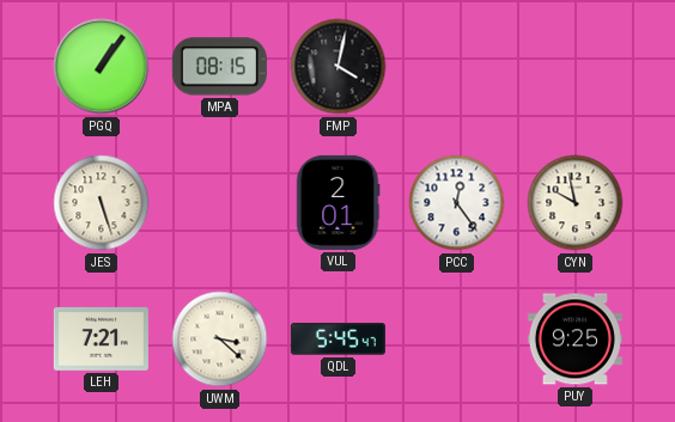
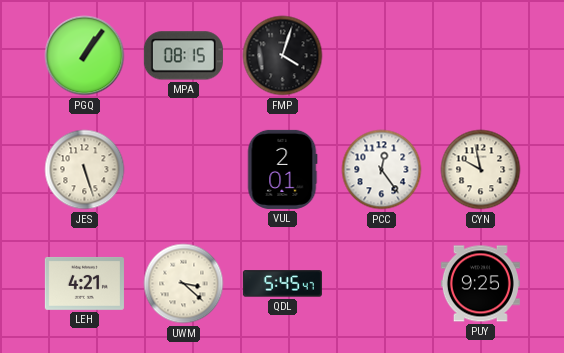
FMP: 4:02 -> 4:03 (283, 56)
LEH: 7:21 -> 4:21 (84, 283)
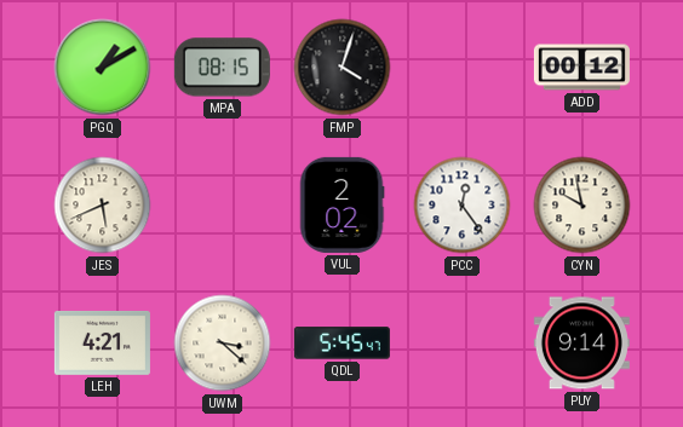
PGQ: 1:06 -> 1:10 (103, 68)
ADD: none -> 00:12 (581, 68)
JES: 5:27 -> 5:41 (103, 206)
VUL: 2:01 -> 2:02 (342, 204)
PUY: 9:25 -> 9:14 (581, 344)
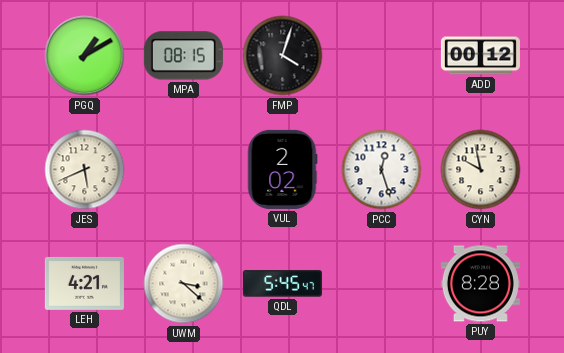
PCC: 12:24 -> 12:27 (382, 170)
PUY: 9:14 -> 8:28 (480, 284)
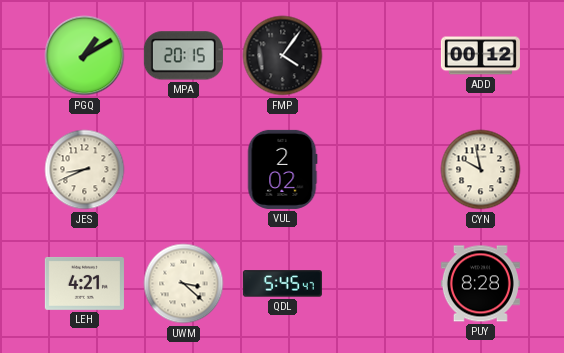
MPA: 08:15 -> 20:15 (183, 56)
FMP: 4:03 -> 4:06 (283, 56)
JES: 5:41 -> 8:41 (85, 170)
PCC: 12:27 -> none (382, 170)
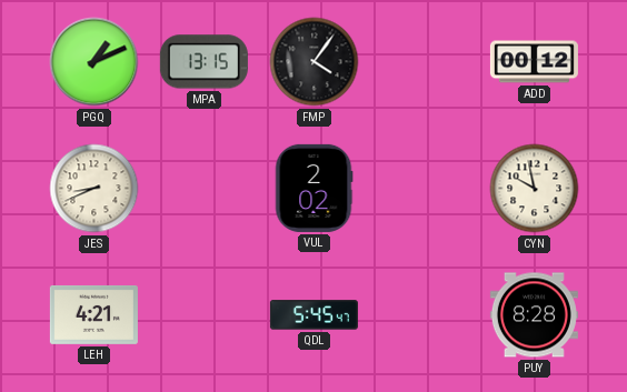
PGQ: 1:10 -> 1:11 (94, 62)
MPA: 20:15 -> 13:15 (203, 62)
UWM: 3:22 -> none (184, 284)
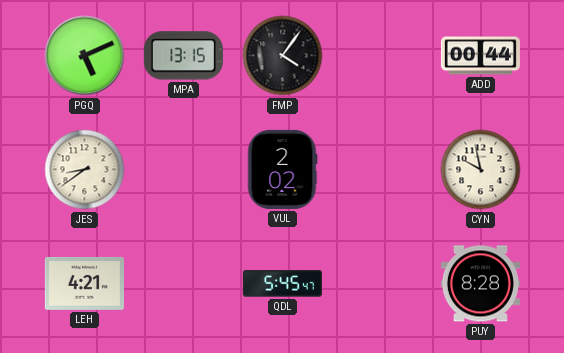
PGQ: 1:11 -> 5:11 (85, 56)
ADD: 00:12 -> 00:44 (480, 56)
JES: 8:41 -> 8:39 (85, 170)
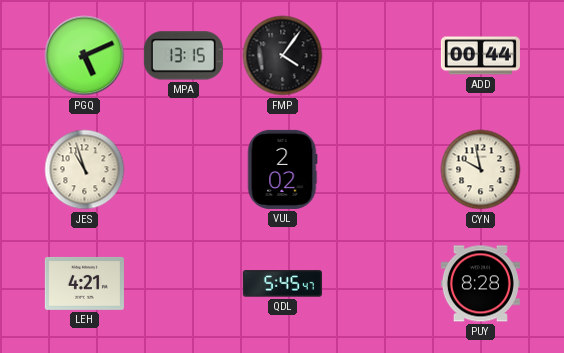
JES: 8:39 -> 10:57 (85, 170)
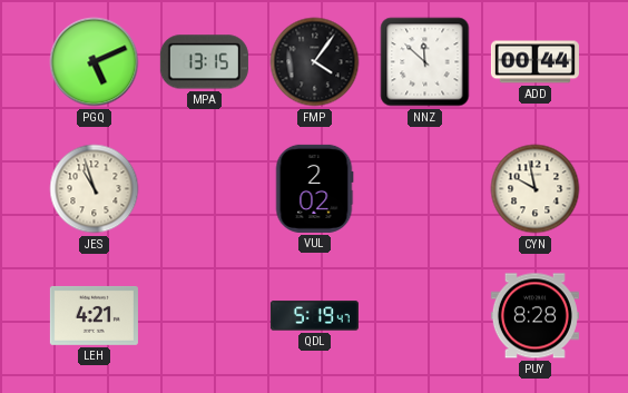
NNZ: none -> 11:52 (425, 62)
QDL: 5:45 -> 5:19 (314, 316)
